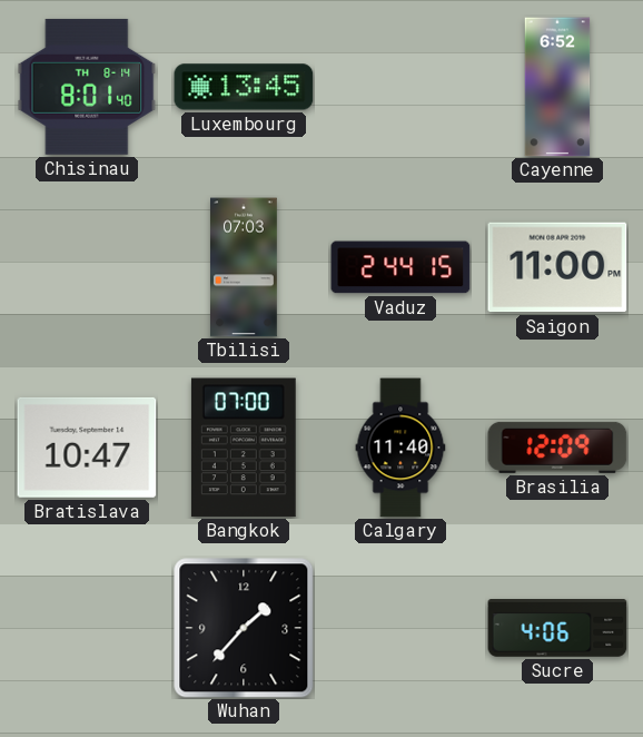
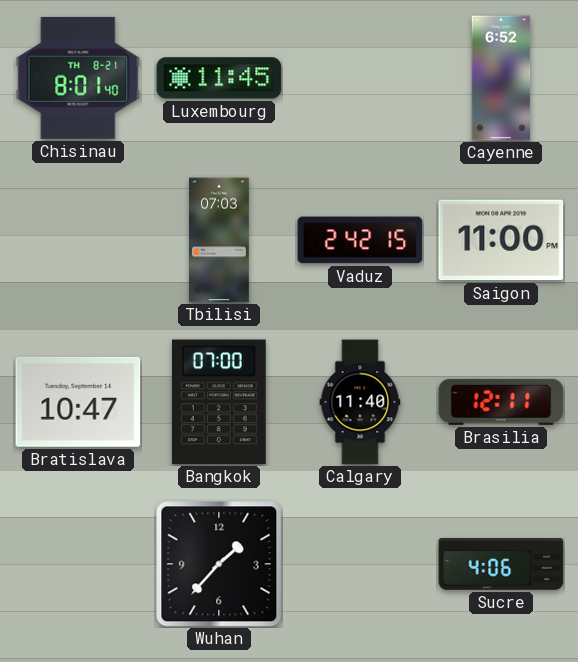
Chisinau date: TH 8-14 -> TH 8-21 (78, 78)
Luxembourg: 13:45 -> 11:45 (219, 78)
Vaduz: 2:44 -> 2:42 (360, 240)
Brasilia: 12:09 -> 12:11 (501, 402)
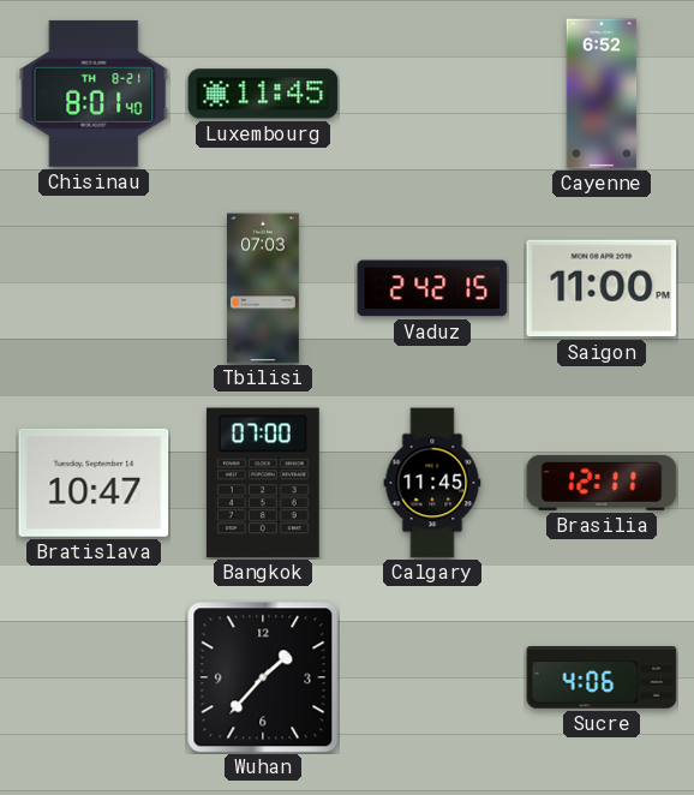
Calgary: 11:40 -> 11:45 (432, 483)
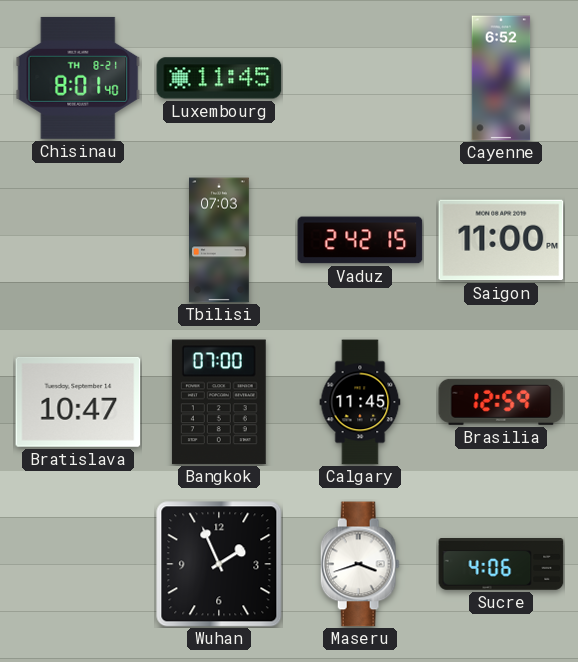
Brasilia: 12:11 -> 12:59 (501, 402)
Wuhan: 1:37 -> 1:56 (219, 564)
Maseru: none -> 3:42 (360, 564)
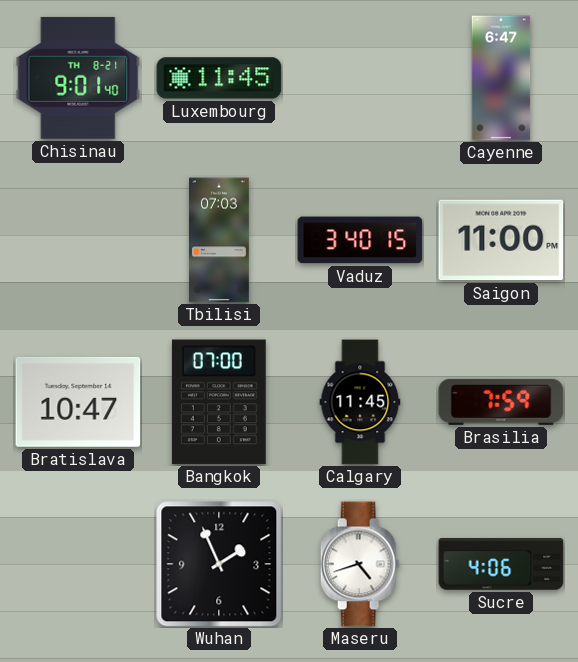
Chisinau: 8:01 -> 9:01 (78, 78)
Cayenne: 6:52 -> 6:47 (501, 78)
Vaduz: 2:42 -> 3:40 (360, 240)
Brasilia: 12:59 -> 7:59 (501, 402)
Maseru: 3:42 -> 4:42 (360, 564)
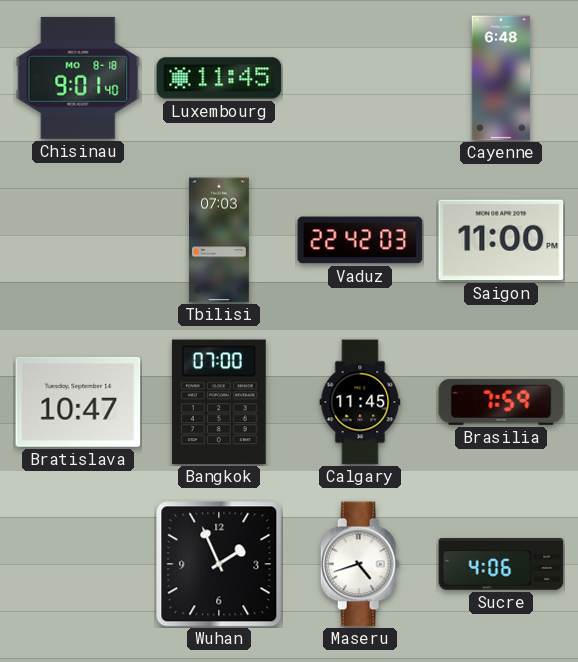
Chisinau date: TH 8-21 -> MO 8-18 (78, 78)
Cayenne: 6:47 -> 6:48 (501, 78)
Vaduz: 3:40 -> 22:42 (360, 240)
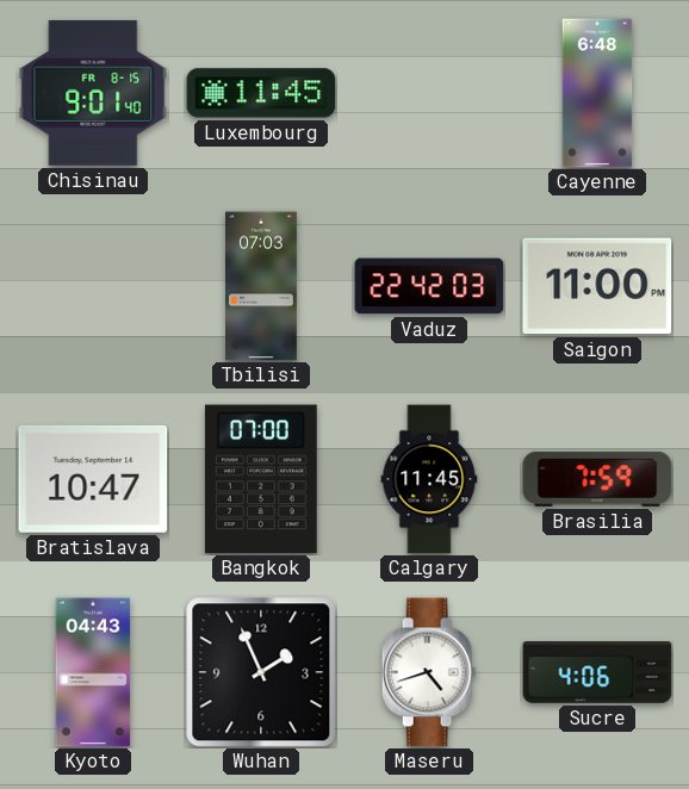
Chisinau date: MO 8-18 -> FR 8-15 (93, 93)
Kyoto: none -> 04:43 (93, 672)
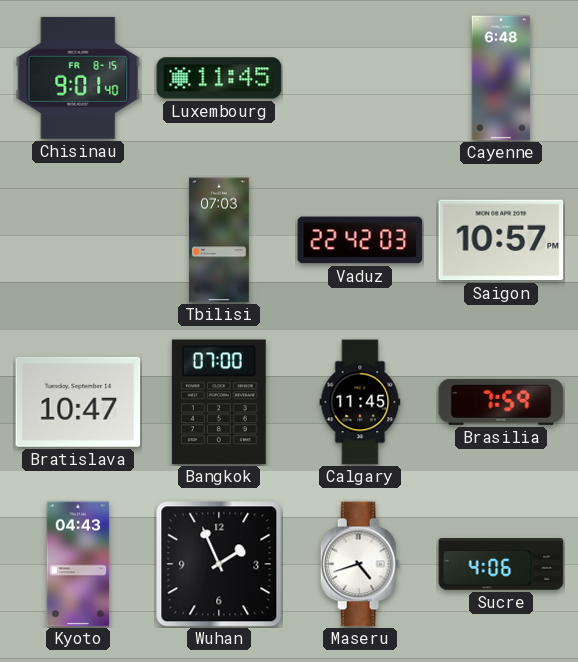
Saigon: 11:00 -> 10:57 (501, 240)
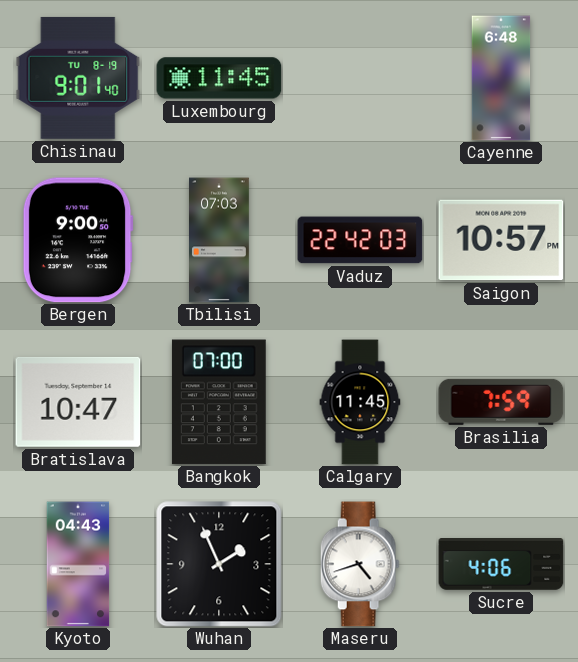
Chisinau date: FR 8-15 -> TU 8-19 (78, 78)
Bergen: none -> 9:00 (78, 240)
